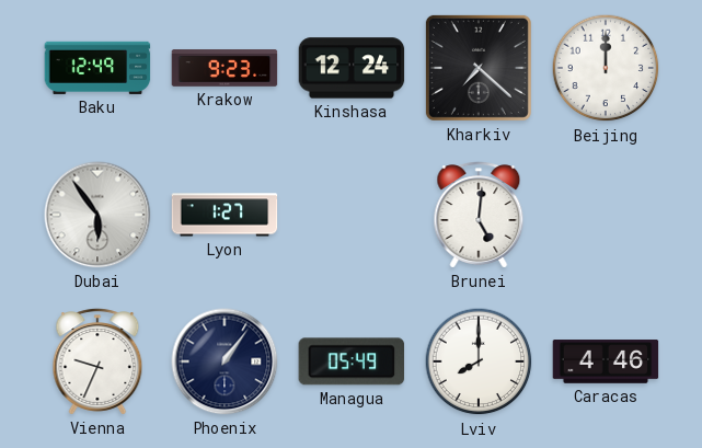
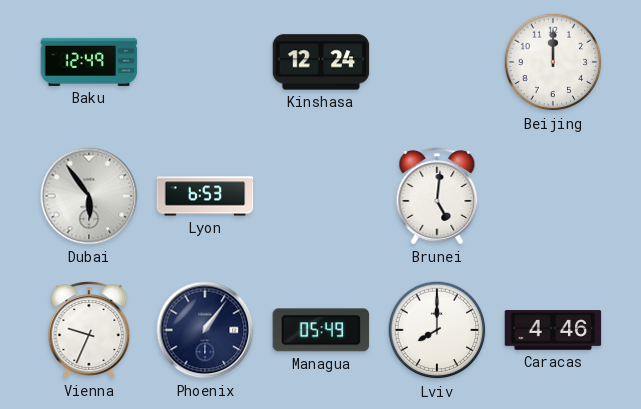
Krakow: 9:23 -> none (225, 68)
Kharkiv: 7:22 -> none (479, 68)
Lyon: 1:27 -> 6:53 (205, 196)
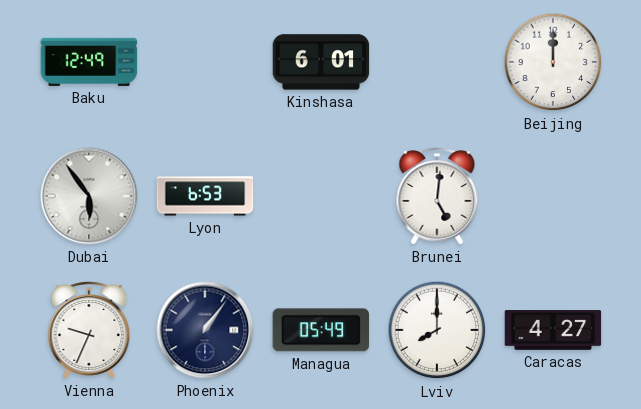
Kinshasa: 12:24 -> 6:01 (321, 62)
Caracas: 4:46 -> 4:27 (553, 330)
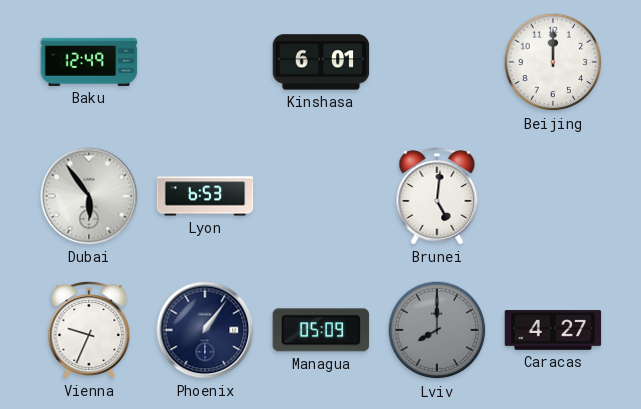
Managua: 05:49 -> 05:09 (321, 330)
Lviv dial: white -> grey (437, 330)
